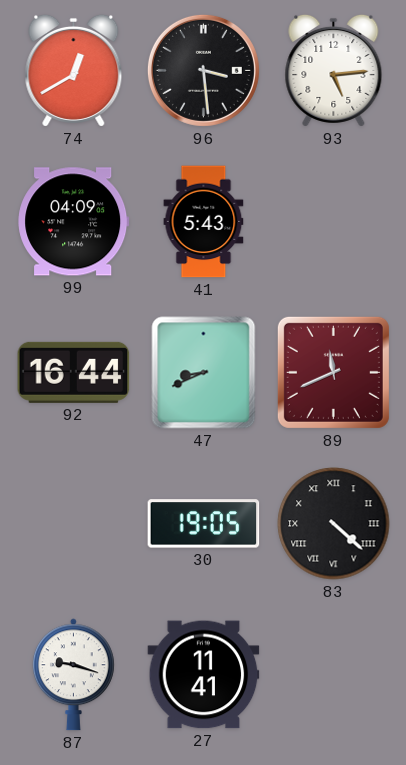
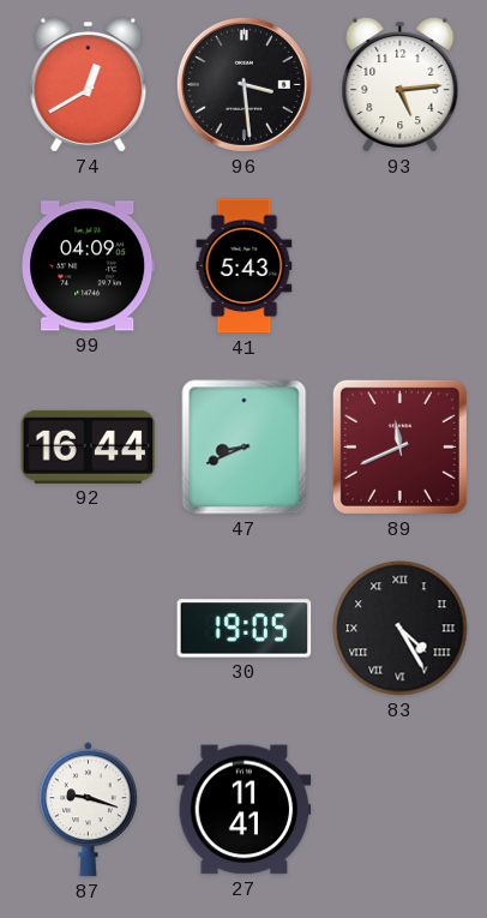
83: 4:22 -> 4:25 (401, 629)
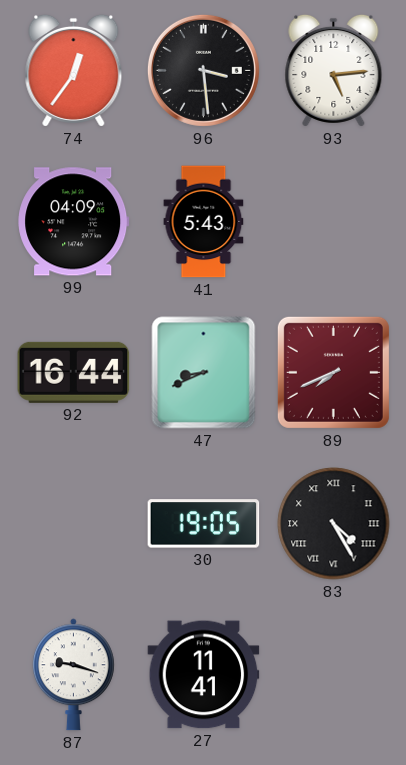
74: 12:40 -> 12:36 (74, 70)
89: 11:41 -> 7:41 (333, 372)
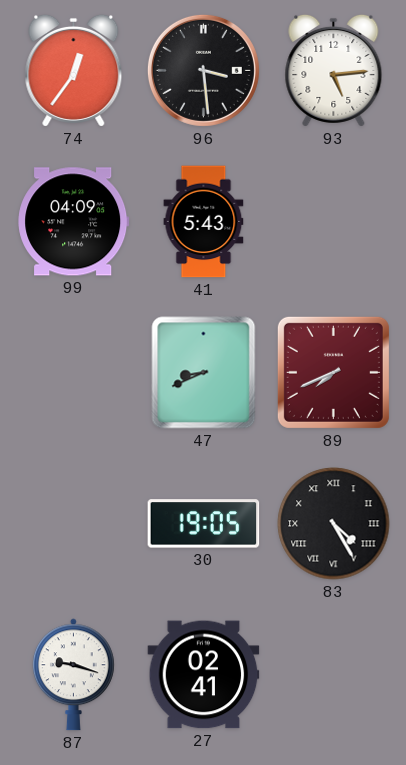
92: 16:44 -> none (74, 372)
27: 11:41 -> 02:41 (204, 675)
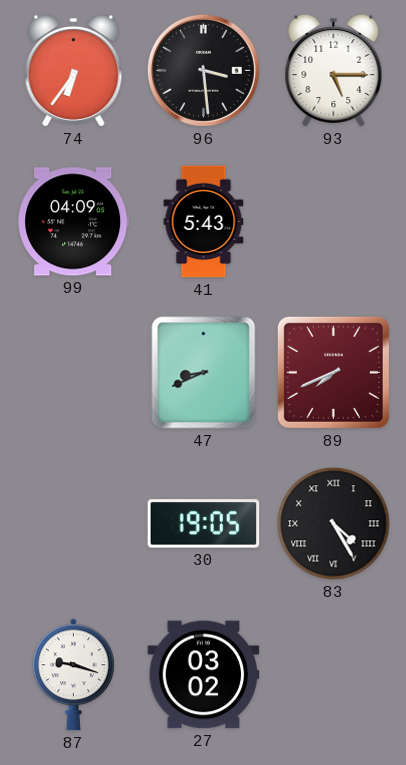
74: 12:36 -> 6:36 (74, 70)
93: 5:14 -> 5:15 (334, 70)
27: 02:41 -> 03:02 (204, 675)
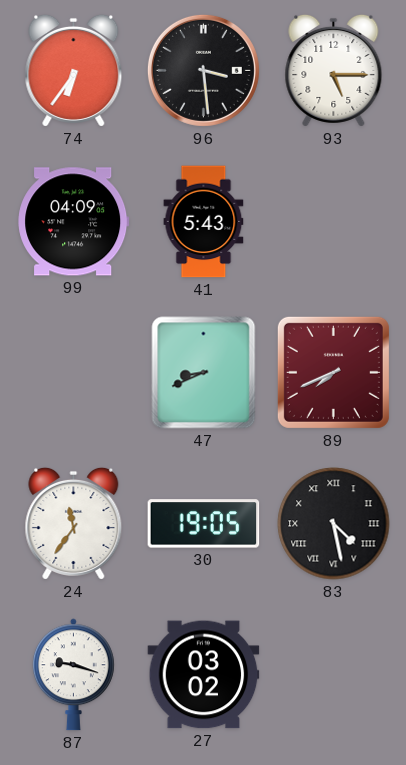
24: none -> 11:36 (74, 523)
83: 4:25 -> 4:28 (334, 524)
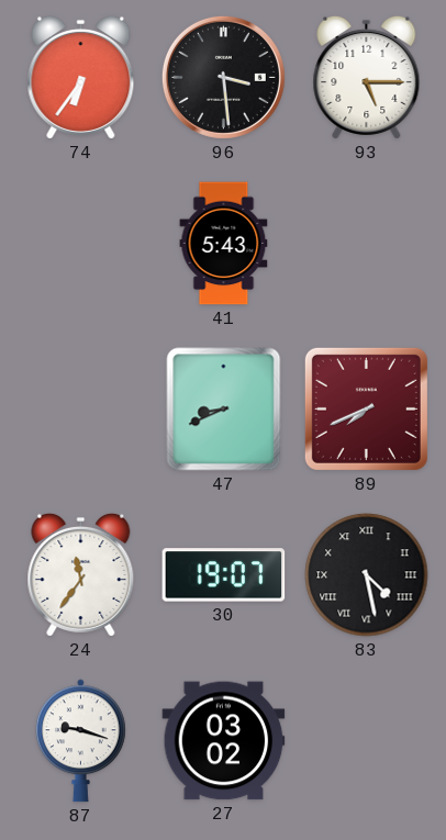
99: 04:09 -> none (74, 222)
30: 19:05 -> 19:07 (224, 575)
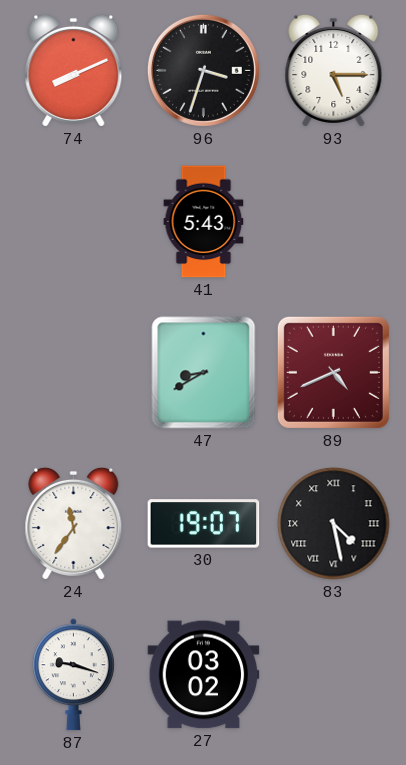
74: 6:36 -> 8:11 (74, 70)
96: 3:29 -> 3:33 (203, 70)
47: 8:41 -> 8:40 (204, 373)
89: 7:41 -> 4:41 (333, 372)
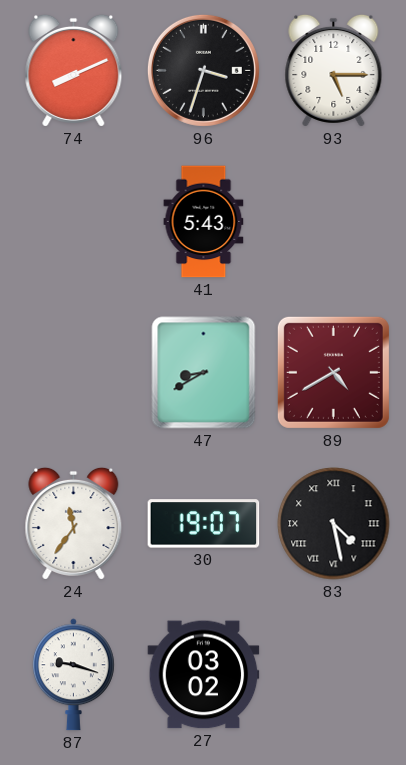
89: 4:41 -> 4:40 (333, 372)
